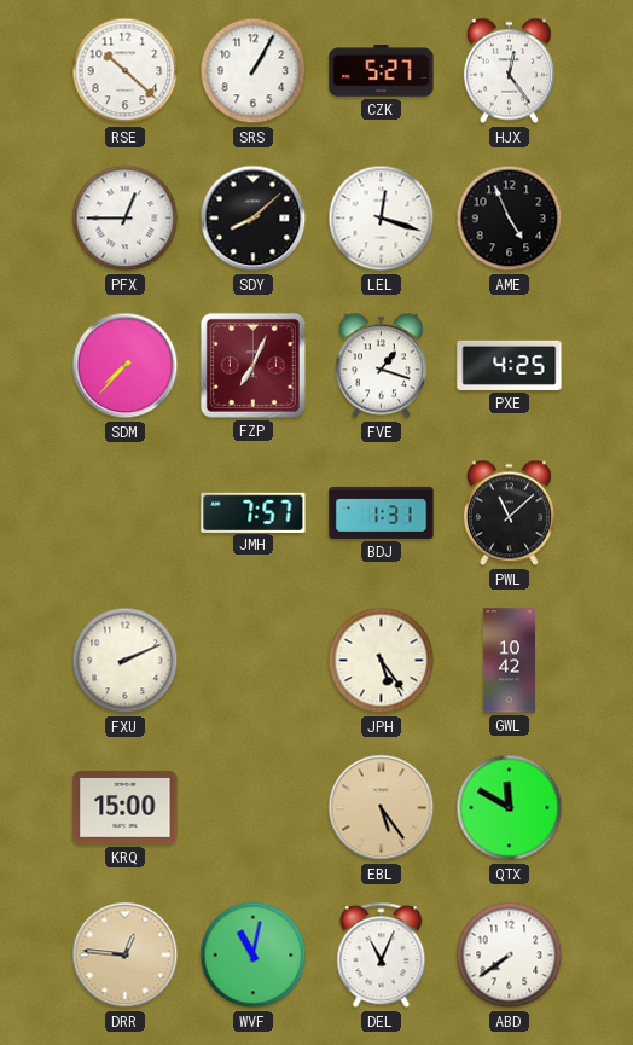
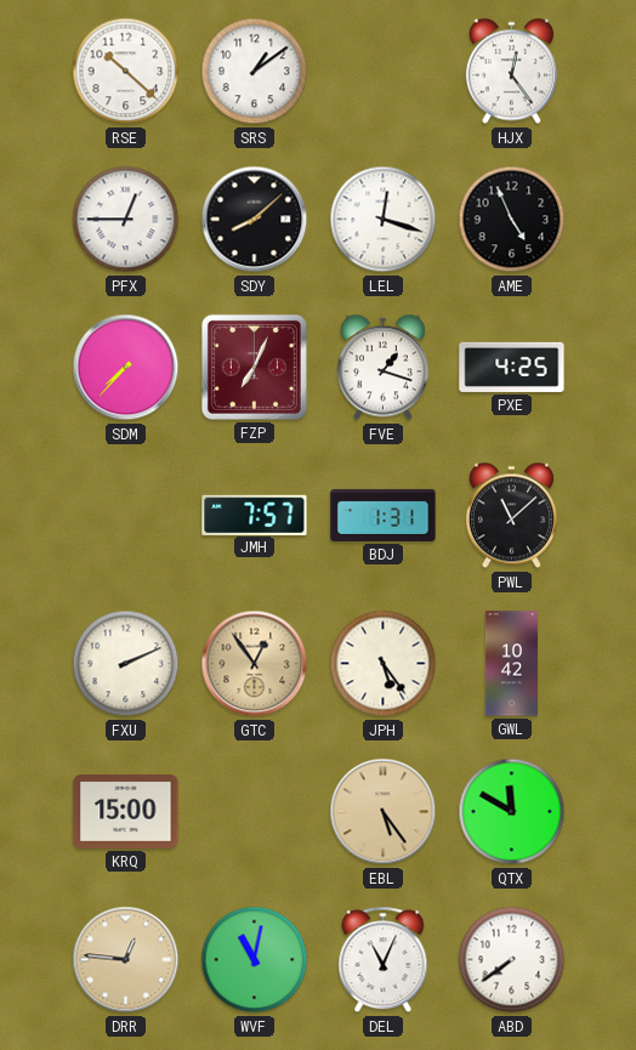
SRS: 1:05 -> 1:09 (255, 72)
CZK: 5:27 -> none (382, 71)
GTC: none -> 12:54 (255, 664)
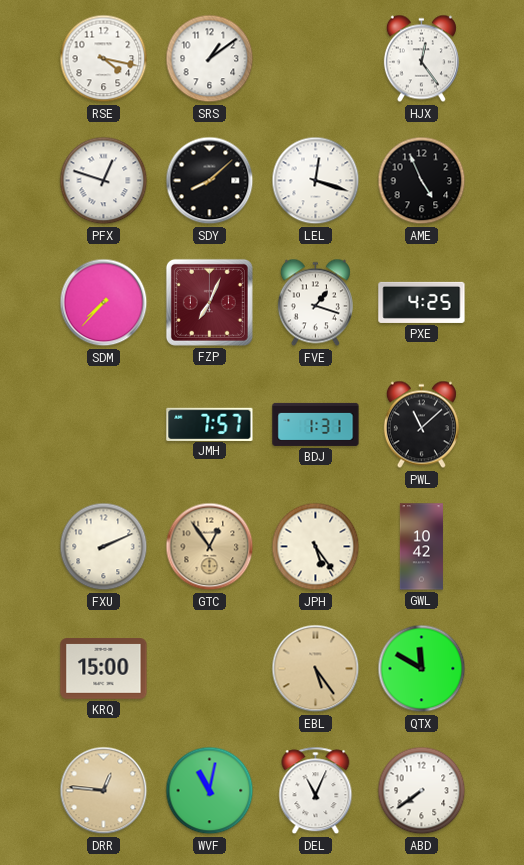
RSE: 10:22 -> 4:17 (104, 59)
PFX: 12:45 -> 12:48 (104, 181)
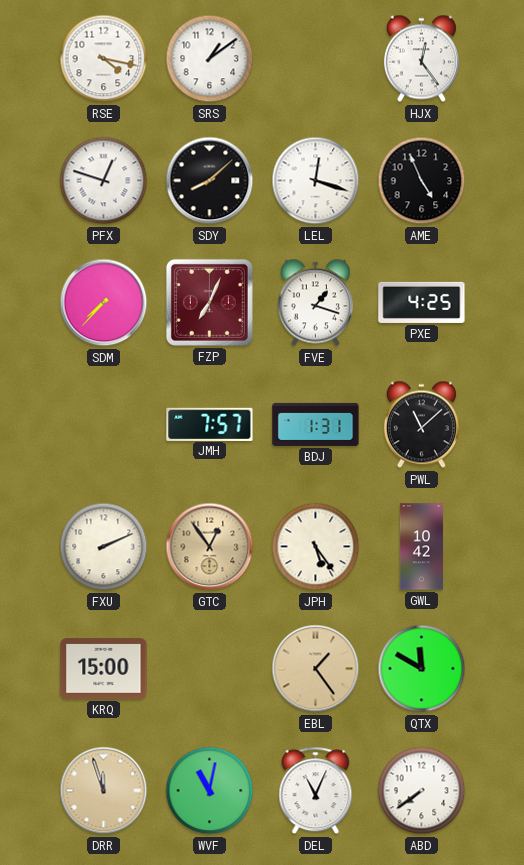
EBL: 5:24 -> 1:24 (316, 669)
DRR: 12:46 -> 11:57 (104, 791)
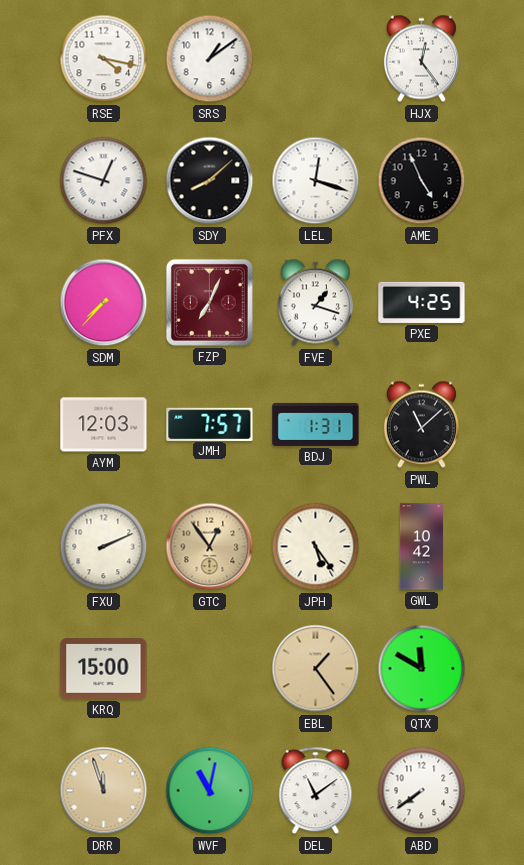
AYM: none -> 12:03 (104, 425)
DEL: 11:04 -> 11:09 (316, 791)
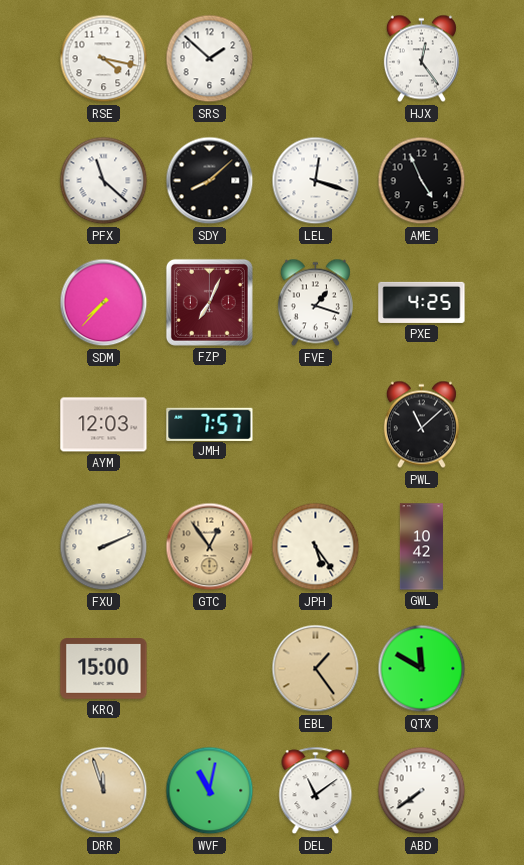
SRS: 1:09 -> 1:52 (210, 59)
PFX: 12:48 -> 11:22 (104, 181)
BDJ: 1:31 -> none (316, 424)
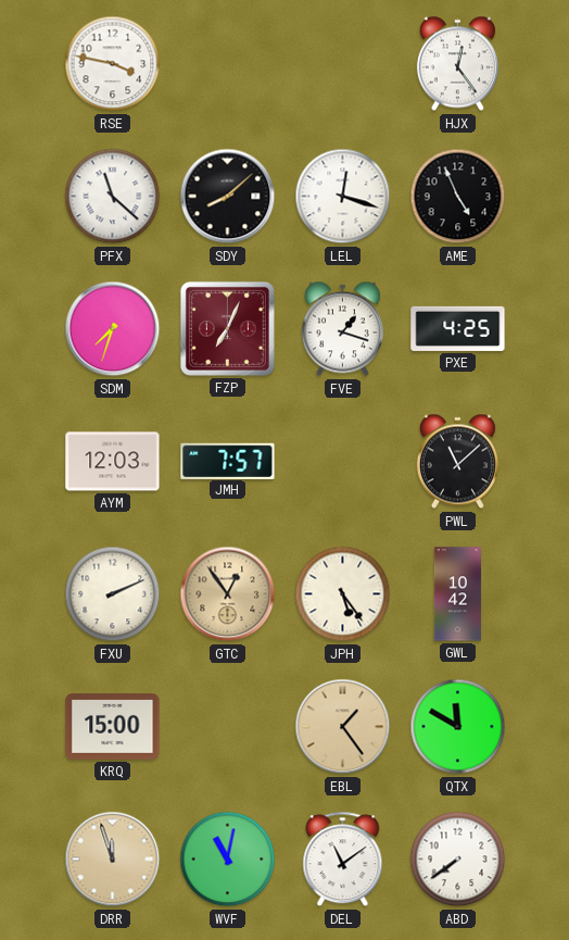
RSE: 4:17 -> 3:47 (113, 64)
SRS: 1:52 -> none (210, 59)
SDM: 7:37 -> 7:33 (113, 329)
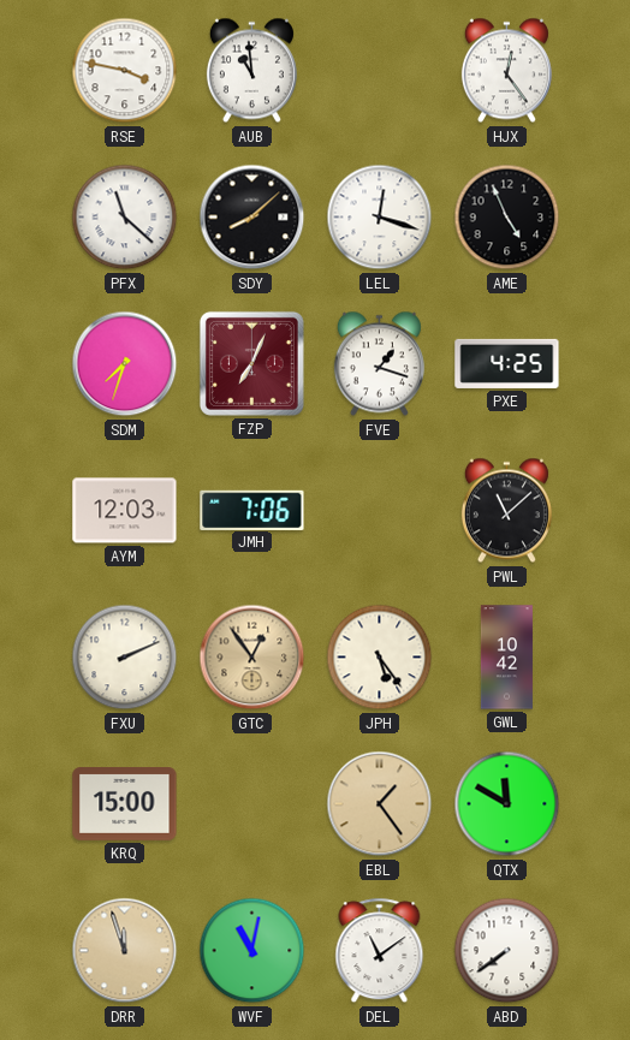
AUB: none -> 10:59 (251, 71)
JMH: 7:57 -> 7:06 (252, 510)
